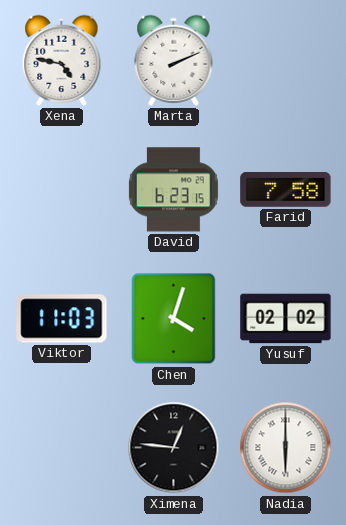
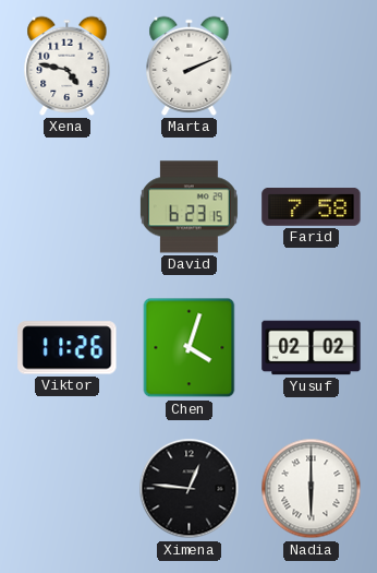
Viktor: 11:03 -> 11:26 (68, 348)
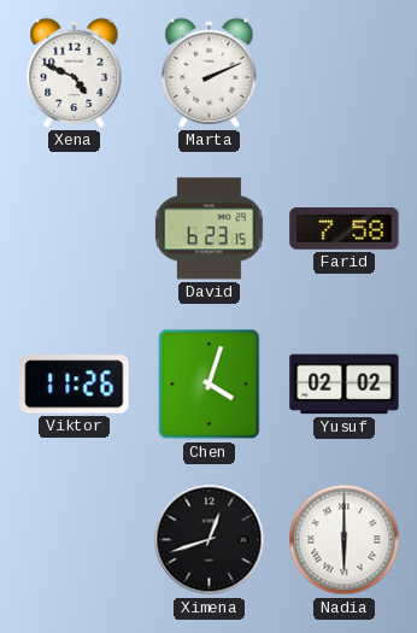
Xena: 4:47 -> 4:49 (75, 72)
Ximena: 12:46 -> 12:42 (210, 540)
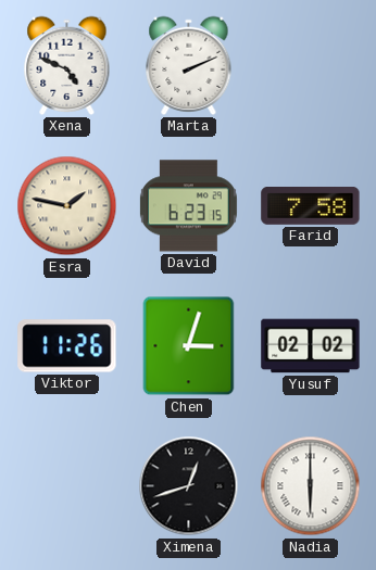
Esra: none -> 1:47 (67, 206)
Chen: 4:03 -> 3:03 (189, 346)
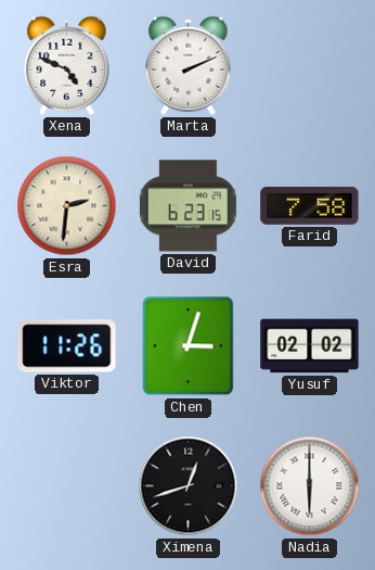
Esra: 1:47 -> 2:31 (67, 206)
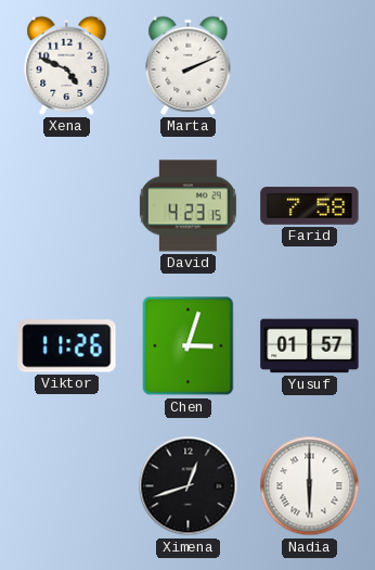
Esra: 2:31 -> none (67, 206)
David: 6:23 -> 4:23 (187, 206)
Yusuf: 02:02 -> 01:57 (310, 346)
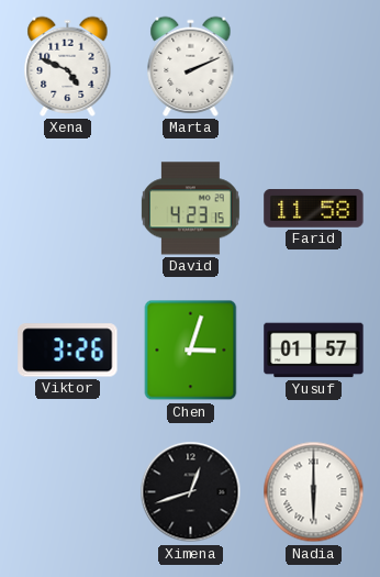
Farid: 7:58 -> 11:58 (314, 209)
Viktor: 11:26 -> 3:26 (68, 351)
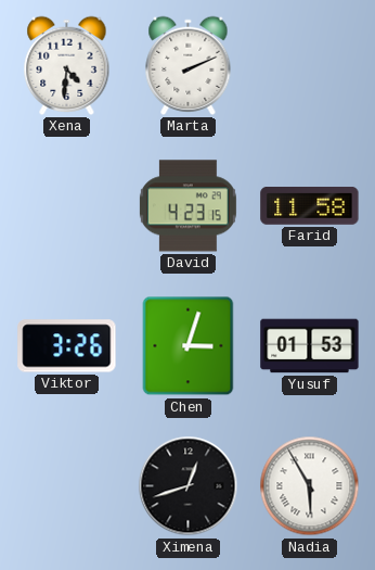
Xena: 4:49 -> 4:31 (67, 65)
Yusuf: 01:57 -> 01:53 (310, 346)
Nadia: 6:00 -> 5:55 (310, 486)
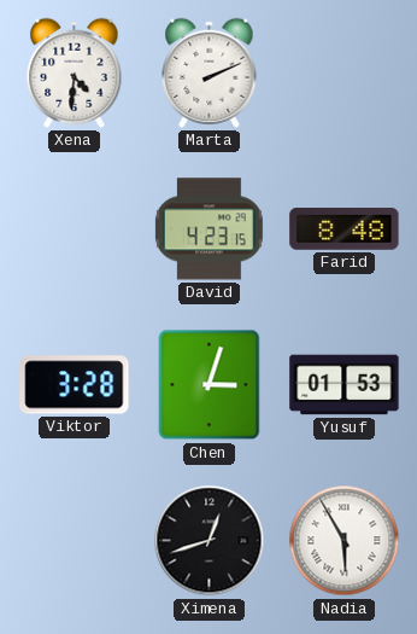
Farid: 11:58 -> 8:48 (345, 229)
Viktor: 3:26 -> 3:28 (75, 385)
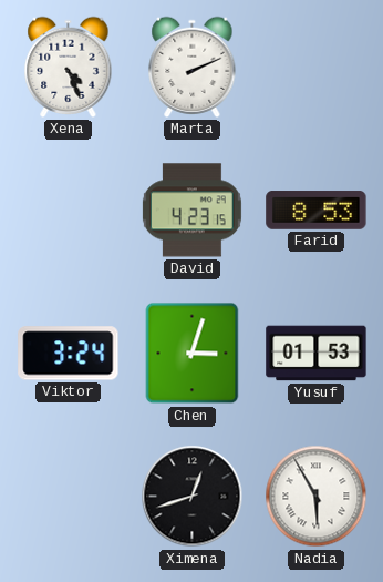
Xena: 4:31 -> 4:26 (69, 67)
Farid: 8:48 -> 8:53 (317, 211)
Viktor: 3:28 -> 3:24 (69, 354)
